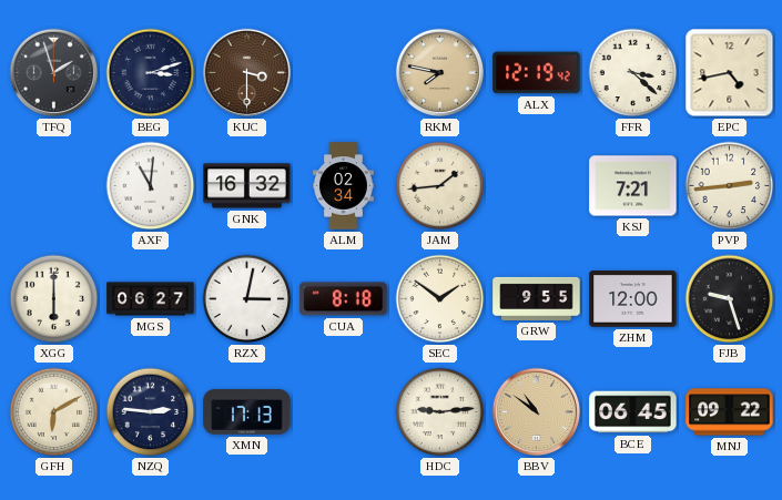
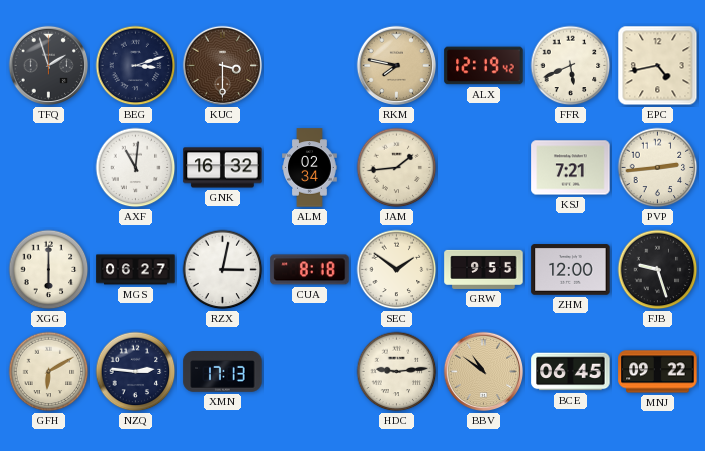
FFR: 3:22 -> 5:41 (571, 66)
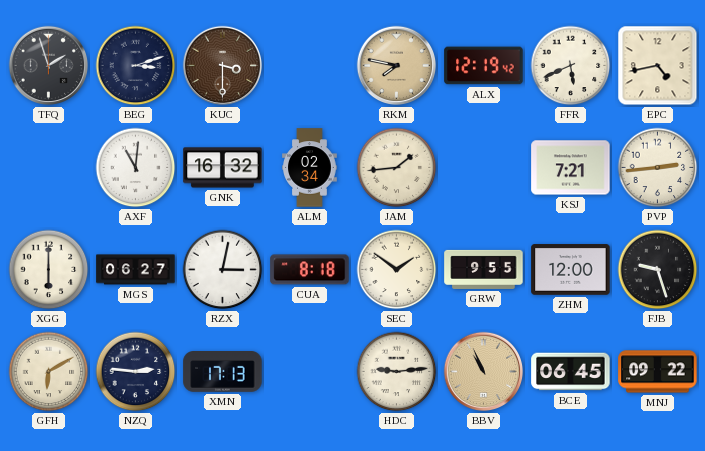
BBV: 10:51 -> 10:56 (484, 372)
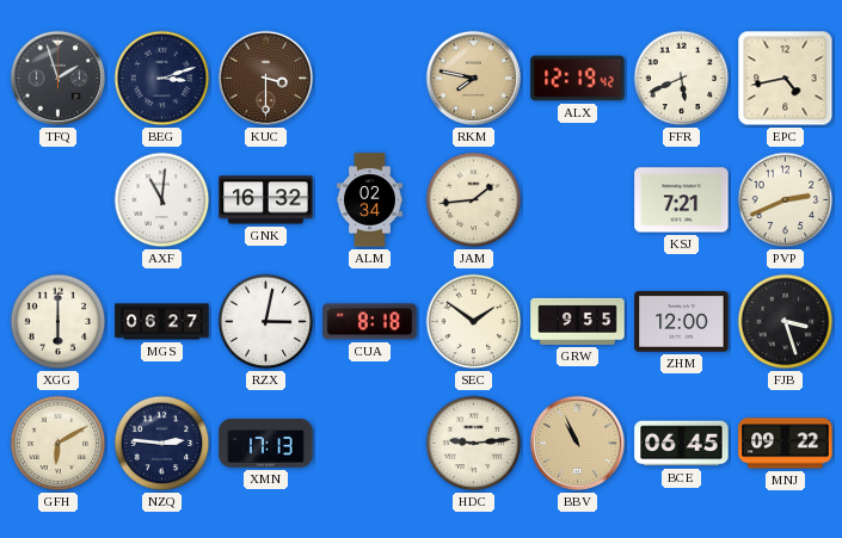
PVP: 2:44 -> 2:41 (786, 200)
FJB: 9:27 -> 3:27 (786, 322)
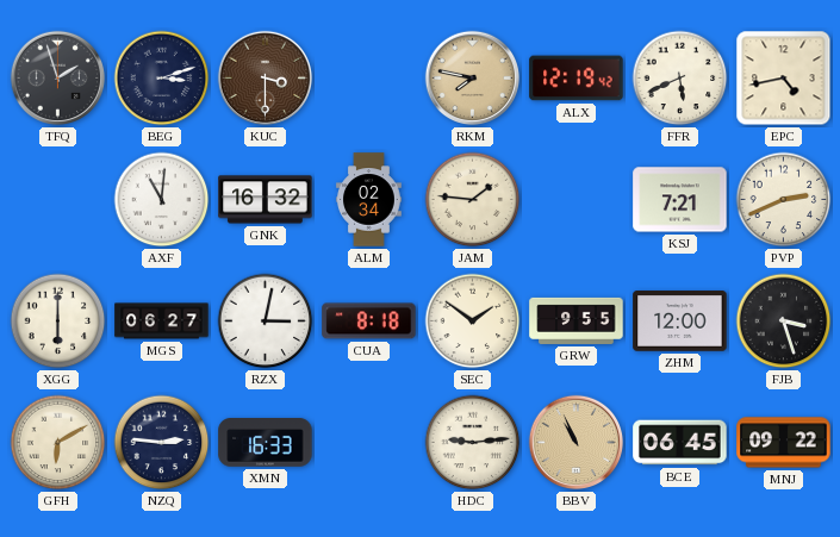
JAM: 1:44 -> 1:46 (473, 200)
XMN: 17:13 -> 16:33 (266, 443)
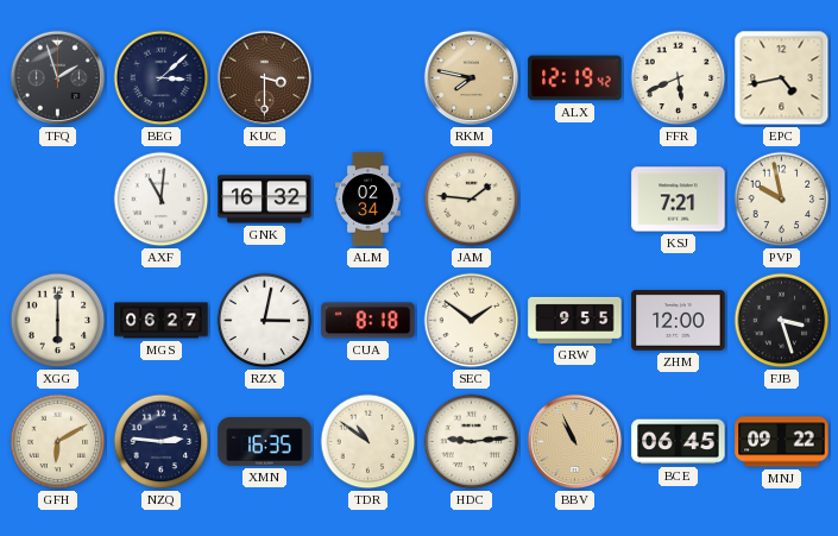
BEG: 3:12 -> 3:08 (162, 78)
PVP: 2:41 -> 9:58 (782, 200)
XMN: 16:33 -> 16:35 (265, 442)
TDR: none -> 10:51 (368, 442)
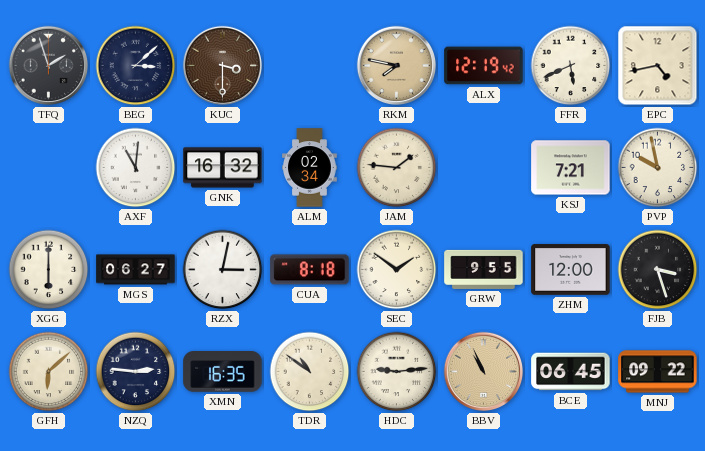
GFH: 6:10 -> 6:08 (49, 372)
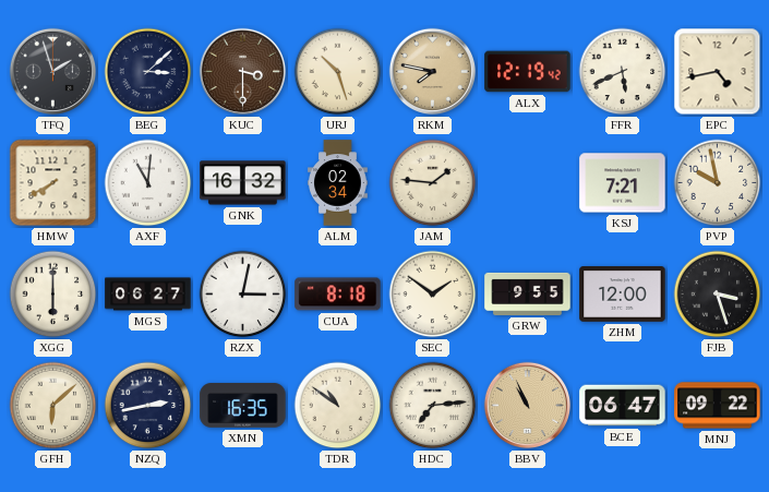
URJ: none -> 10:27 (338, 72)
HMW: none -> 7:40 (53, 183)
NZQ: 2:46 -> 2:43 (148, 406)
HDC: 9:14 -> 7:14 (433, 406)
BCE: 06:45 -> 06:47 (623, 406)
